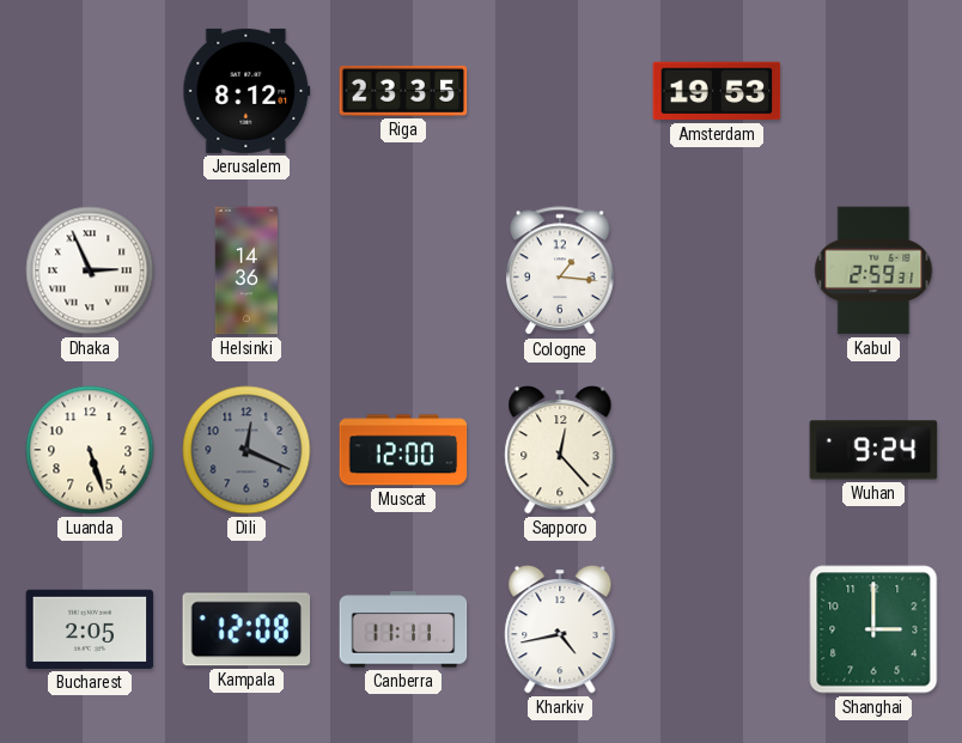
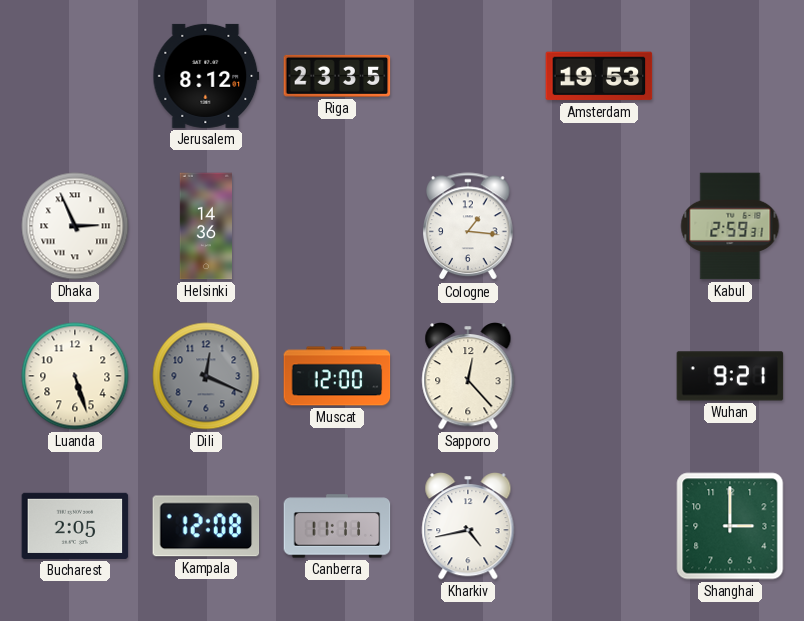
Wuhan: 9:24 -> 9:21 (730, 376)
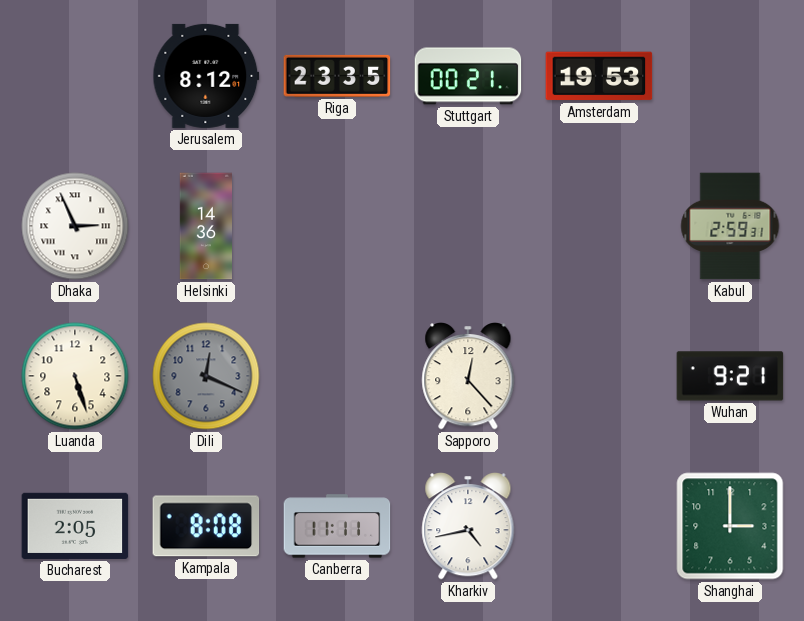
Stuttgart: none -> 00:21 (468, 76)
Cologne: 1:16 -> none (469, 227)
Muscat: 12:00 -> none (337, 376)
Kampala: 12:08 -> 8:08 (206, 526)
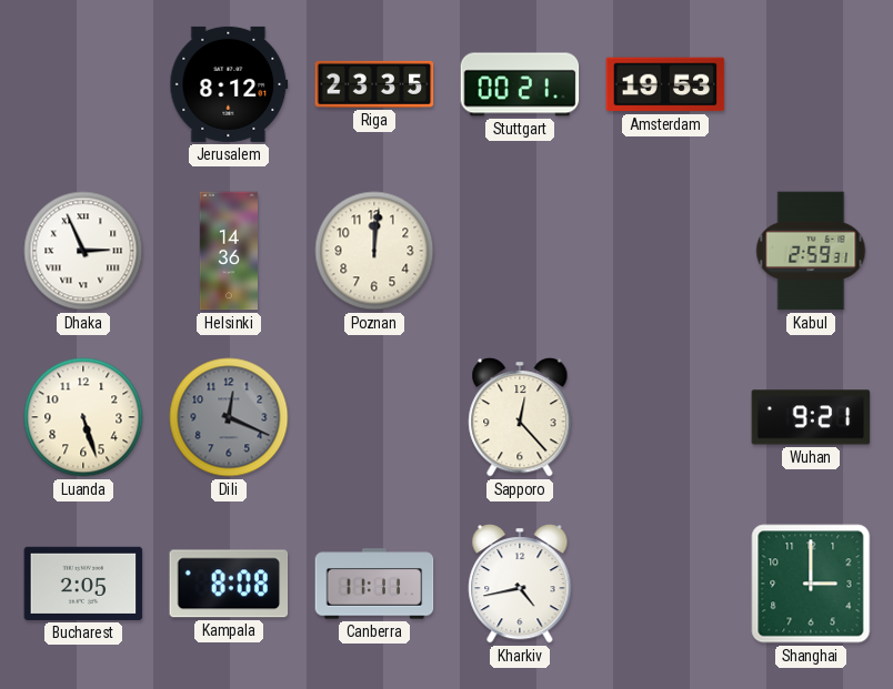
Poznan: none -> 12:01 (374, 251)
